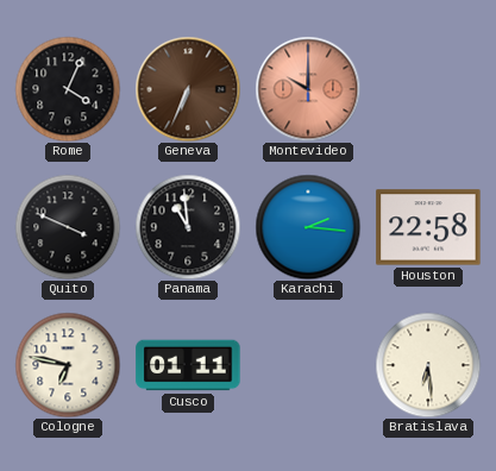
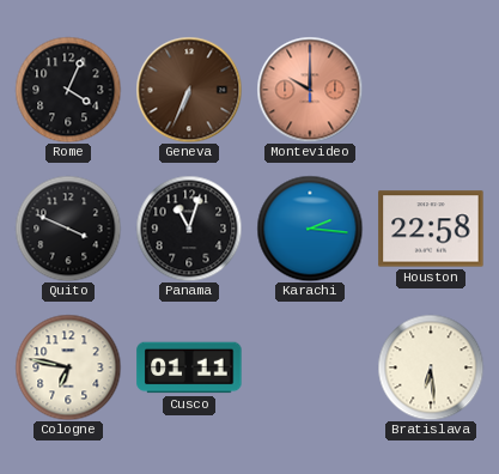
Panama: 10:59 -> 11:03 (189, 229)
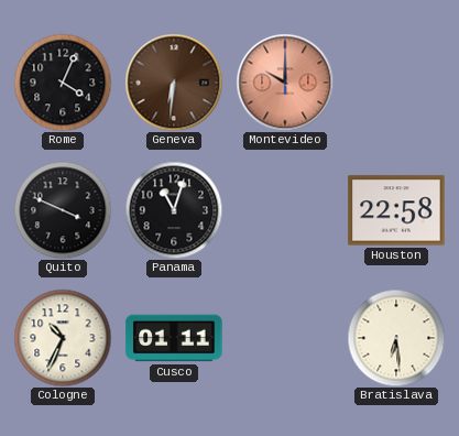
Geneva: 6:34 -> 6:31 (174, 83)
Karachi: 2:16 -> none (310, 229)
Cologne: 6:47 -> 10:34 (63, 338)
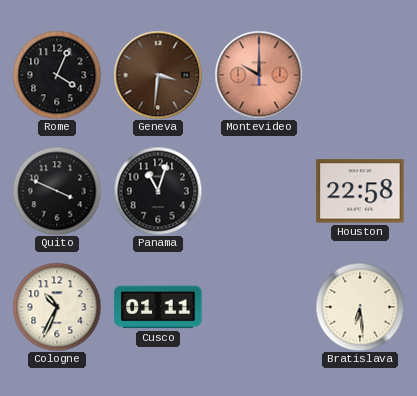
Geneva: 6:31 -> 3:31 (158, 75)
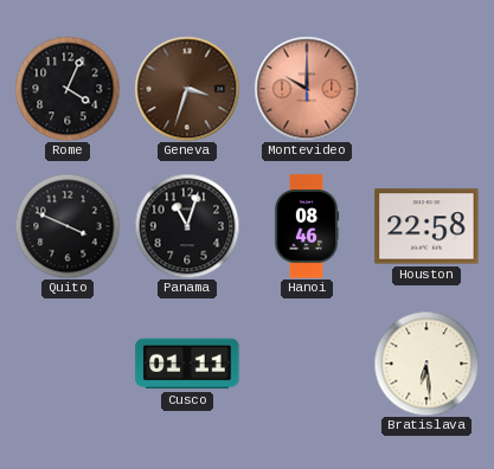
Geneva: 3:31 -> 3:33 (187, 89)
Hanoi: none -> 08:46 (307, 226)
Cologne: 10:34 -> none (57, 307)
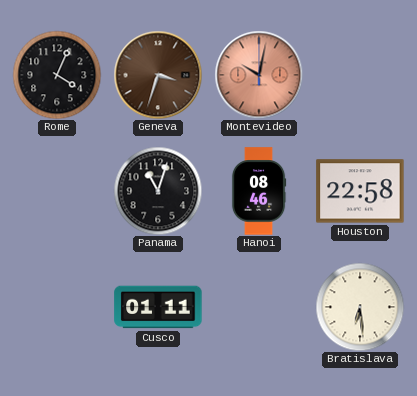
Montevideo: 10:00 -> 10:02 (259, 75)
Quito: 3:49 -> none (68, 226)
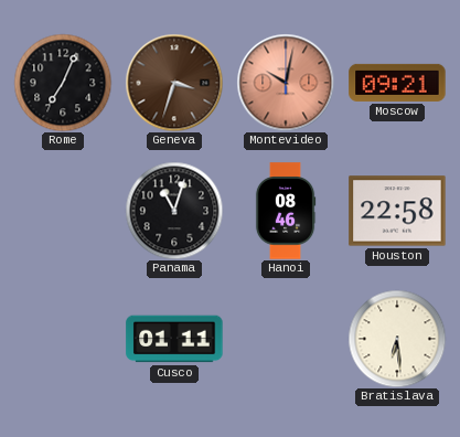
Rome: 4:04 -> 7:04 (63, 83)
Moscow: none -> 09:21 (397, 83)
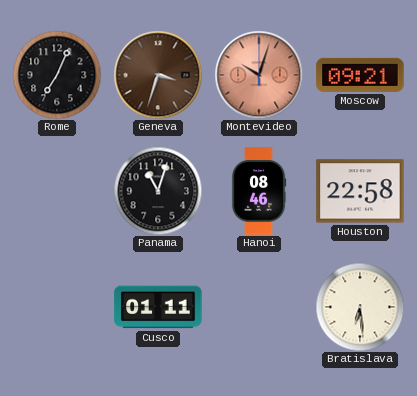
Montevideo: 10:02 -> 10:03 (259, 75)
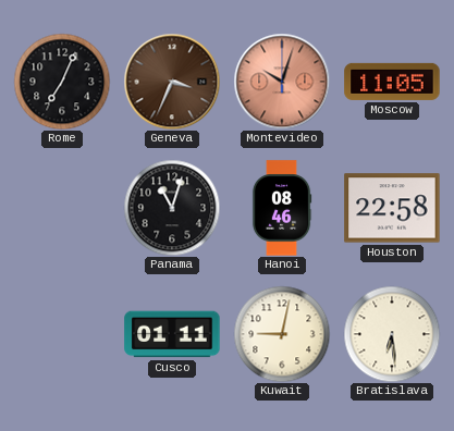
Geneva: 3:33 -> 3:34 (172, 82)
Moscow: 09:21 -> 11:05 (392, 82)
Kuwait: none -> 9:02 (282, 334)
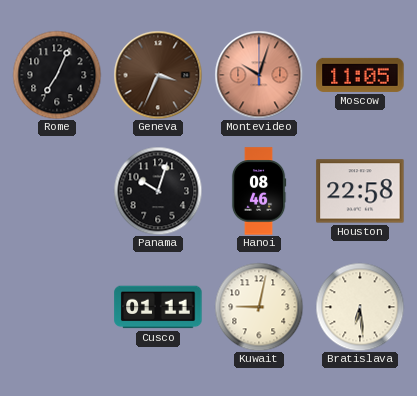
Panama: 11:03 -> 10:03 (158, 191)
